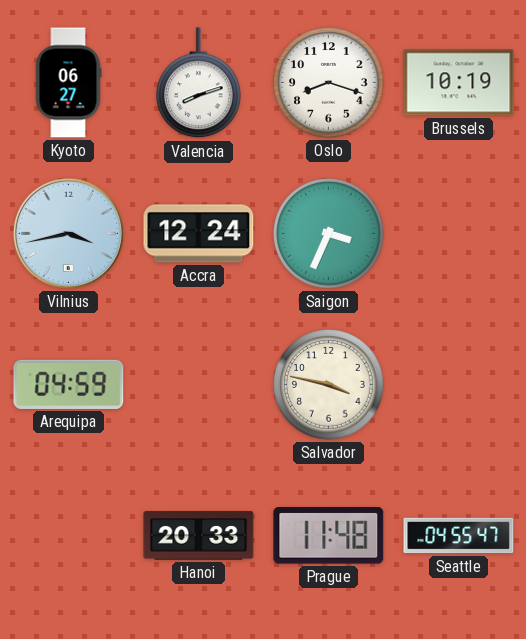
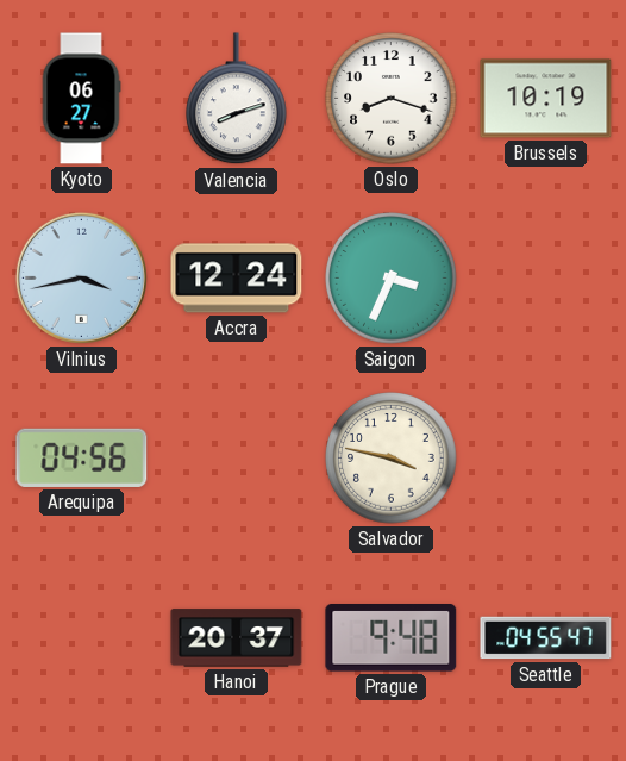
Arequipa: 04:59 -> 04:56 (82, 457)
Hanoi: 20:33 -> 20:37 (237, 638)
Prague: 11:48 -> 9:48 (392, 638)
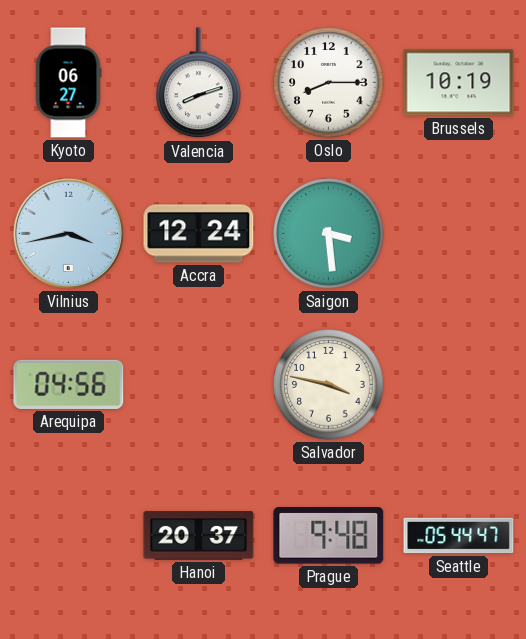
Oslo: 8:18 -> 8:15 (329, 83)
Saigon: 3:34 -> 3:29 (329, 234)
Seattle: 04:55 -> 05:44 (459, 536)
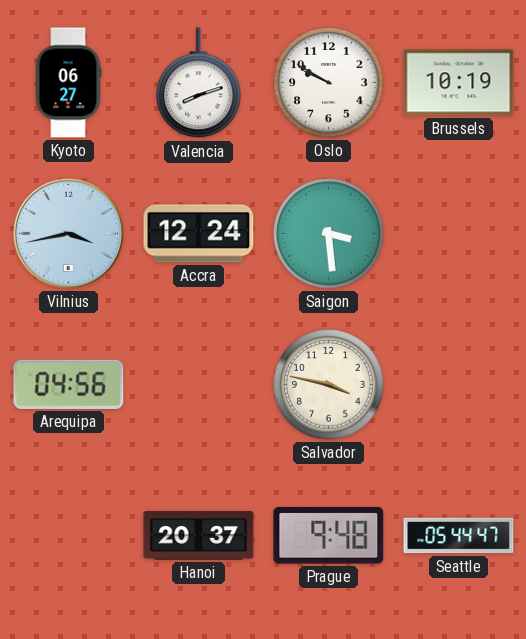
Oslo: 8:15 -> 9:50 (329, 83)
